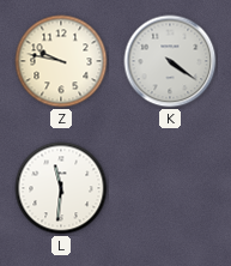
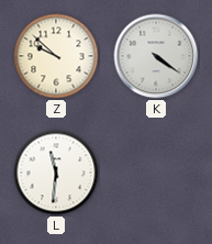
Z: 9:47 -> 9:52 (56, 56)
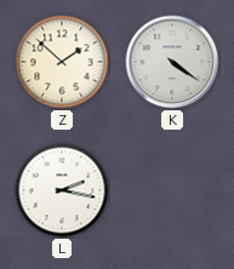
Z: 9:52 -> 1:52 (62, 62)
L: 11:31 -> 2:17 (62, 190)
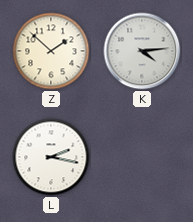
K: 4:21 -> 4:14 (142, 51)
